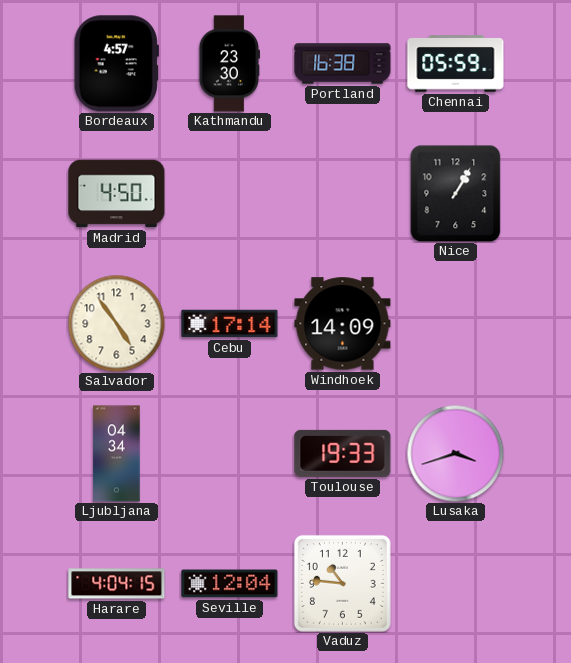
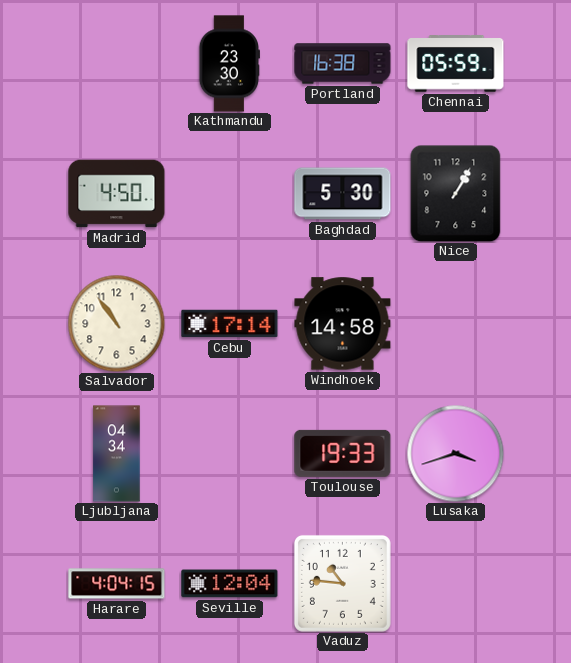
Bordeaux: 4:57 -> none (116, 64)
Baghdad: none -> 5:30 (343, 194)
Salvador: 4:54 -> 10:54 (116, 323)
Windhoek: 14:09 -> 14:58 (343, 324)
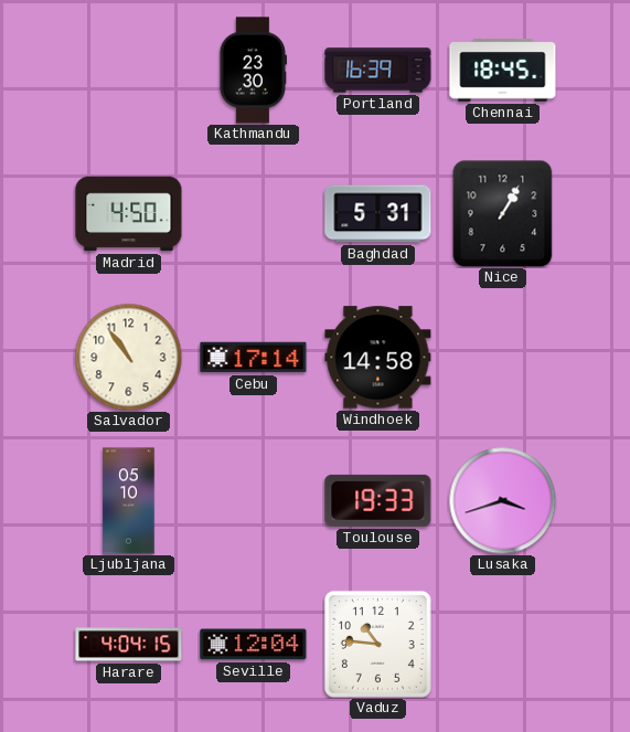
Portland: 16:38 -> 16:39 (378, 71)
Chennai: 05:59 -> 18:45 (503, 71)
Baghdad: 5:30 -> 5:31 (378, 214)
Ljubljana: 04:34 -> 05:10 (129, 501)
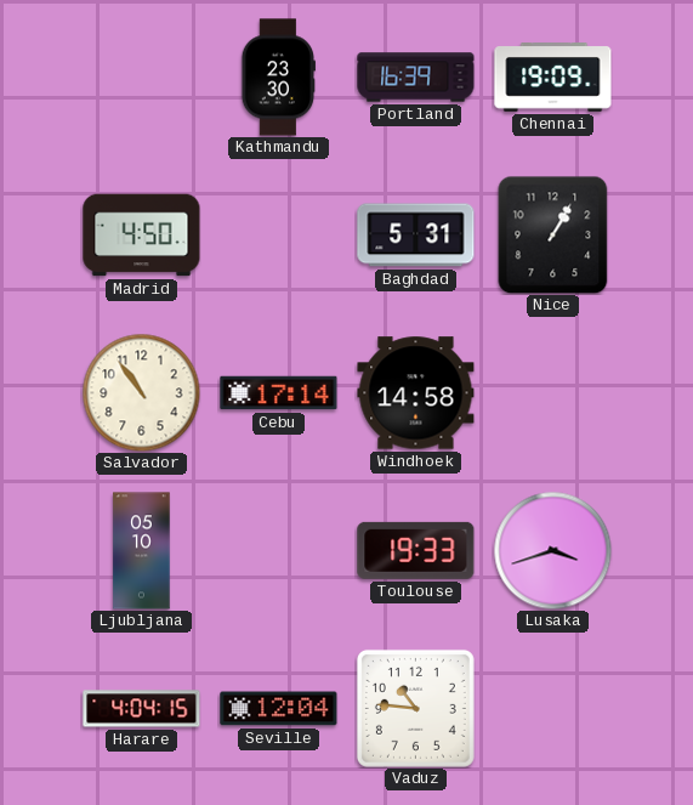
Chennai: 18:45 -> 19:09 (553, 78)
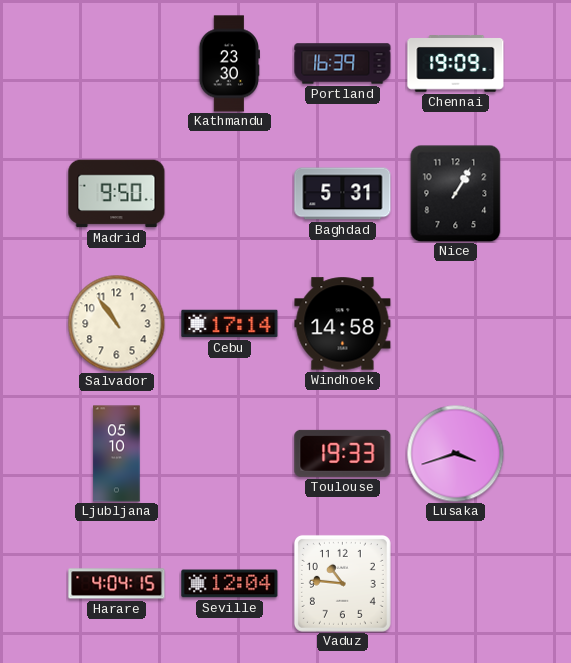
Madrid: 4:50 -> 9:50 (117, 194)
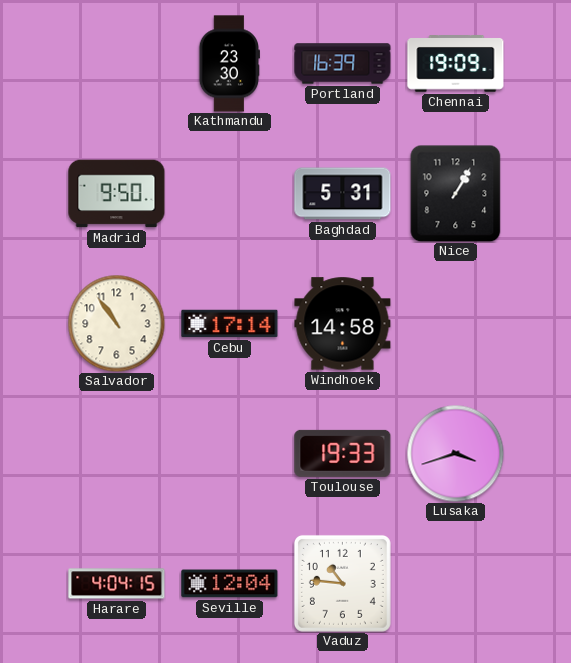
Ljubljana: 05:10 -> none (117, 454)
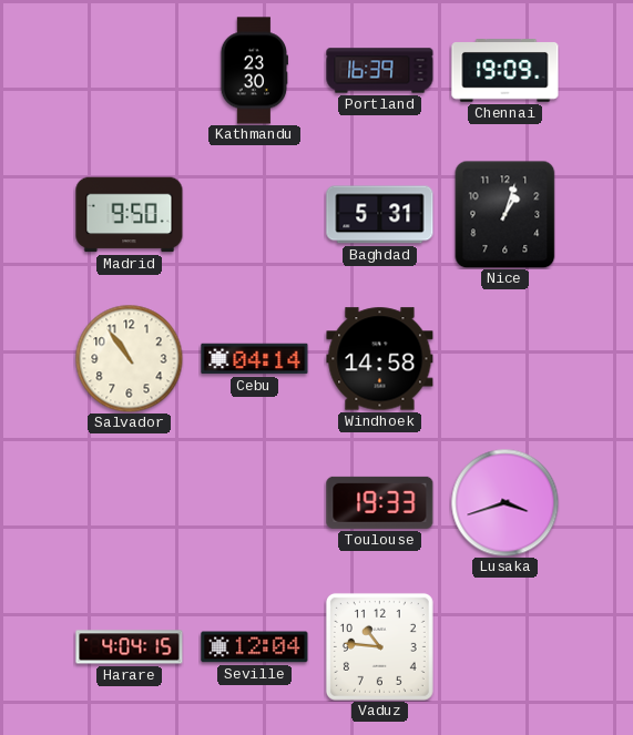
Nice: 1:05 -> 1:03 (506, 214)
Cebu: 17:14 -> 04:14 (255, 359)
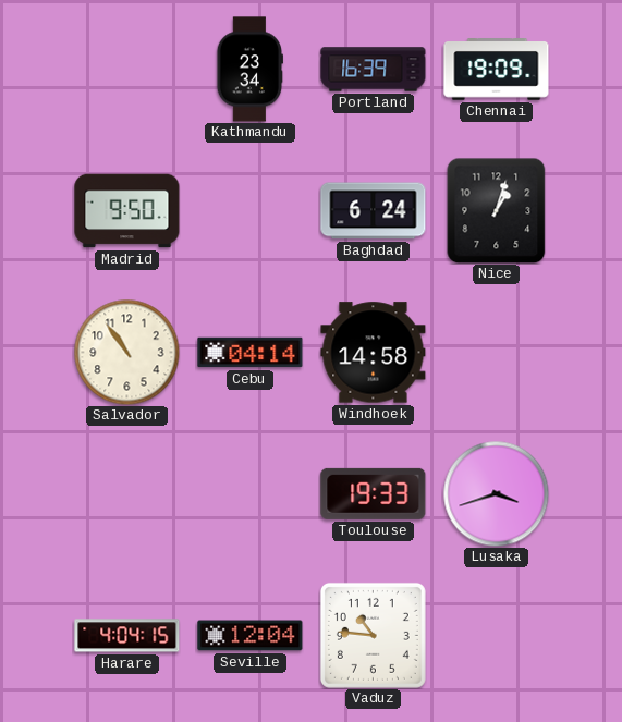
Kathmandu: 23:30 -> 23:34 (249, 70)
Baghdad: 5:31 -> 6:24 (374, 211)
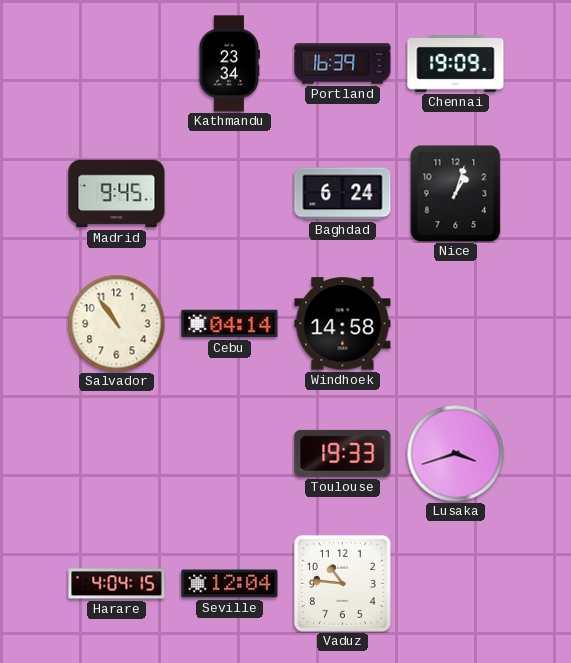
Madrid: 9:50 -> 9:45 (117, 194)
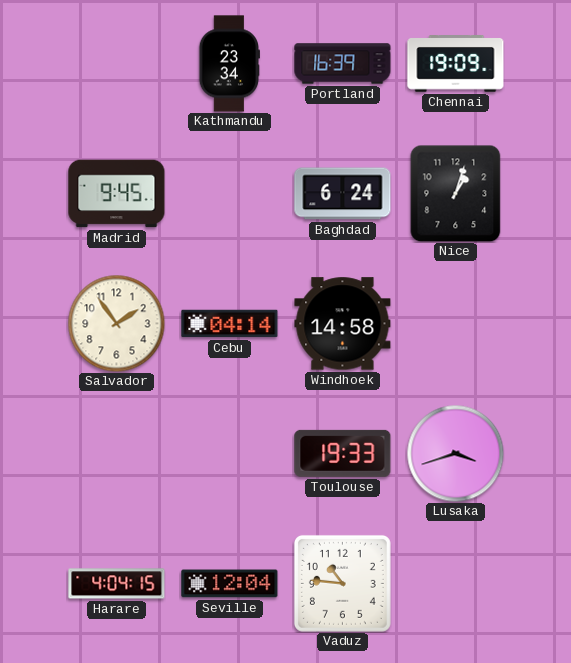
Salvador: 10:54 -> 1:54 (116, 323)
